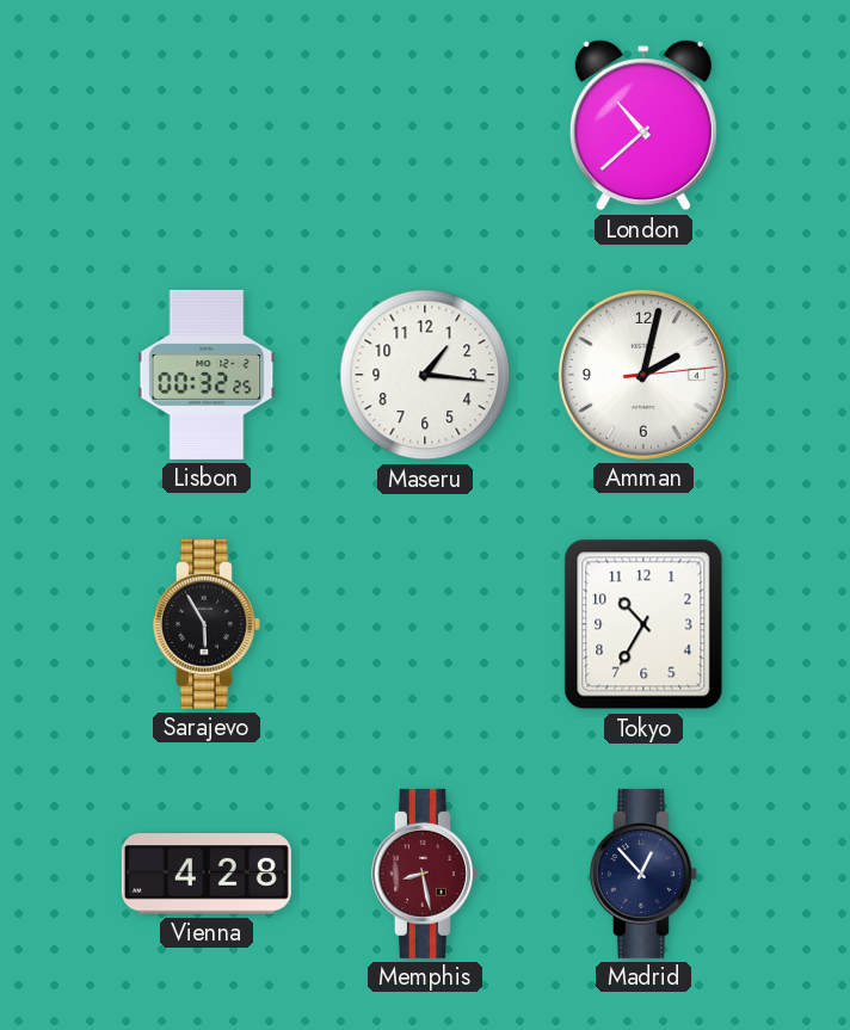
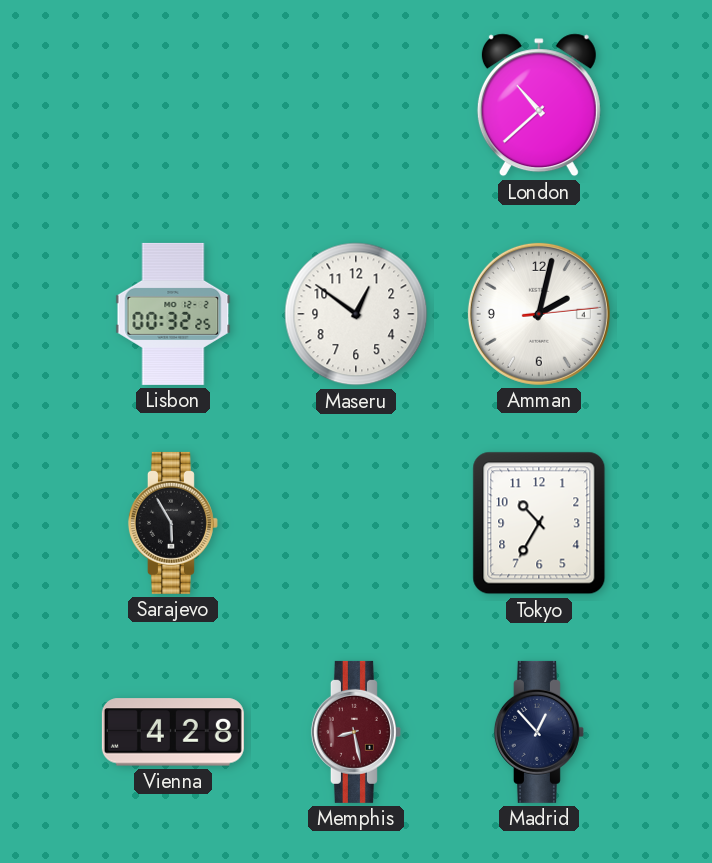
Maseru: 1:16 -> 12:51 (356, 314)
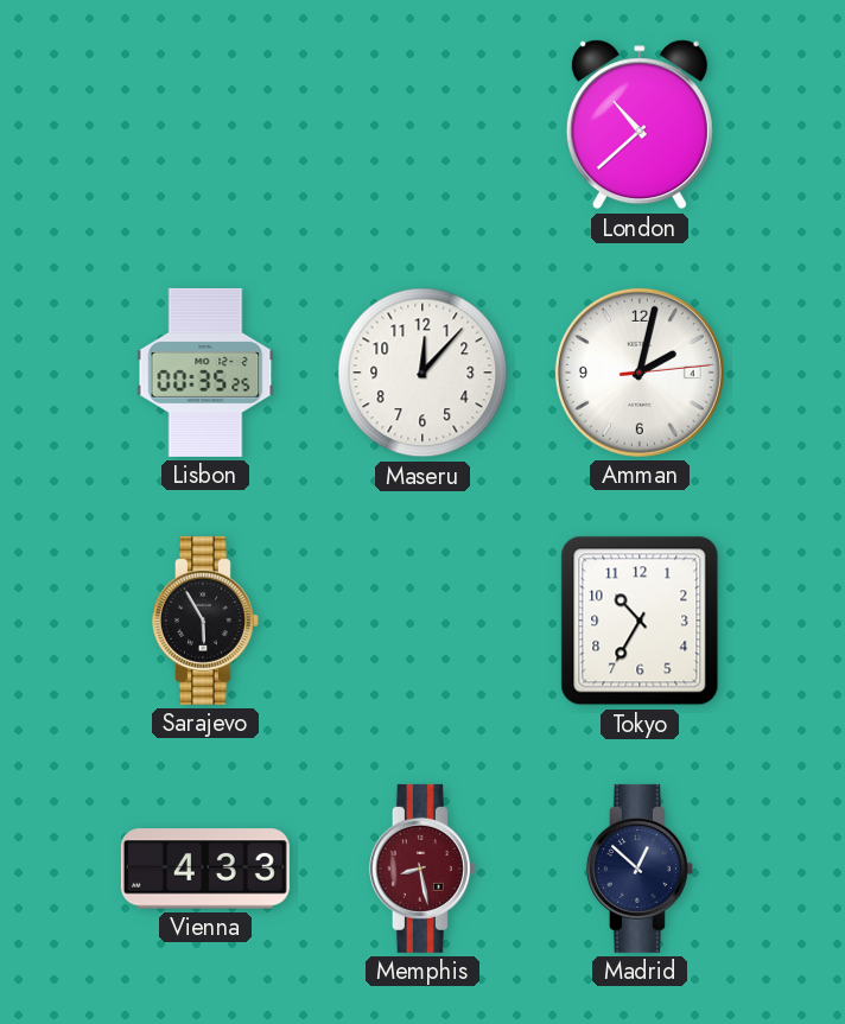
Lisbon: 00:32 -> 00:35 (205, 373)
Maseru: 12:51 -> 12:07 (422, 373)
Vienna: 4:28 -> 4:33 (205, 869)
Madrid: 12:53 -> 12:52 (640, 869)
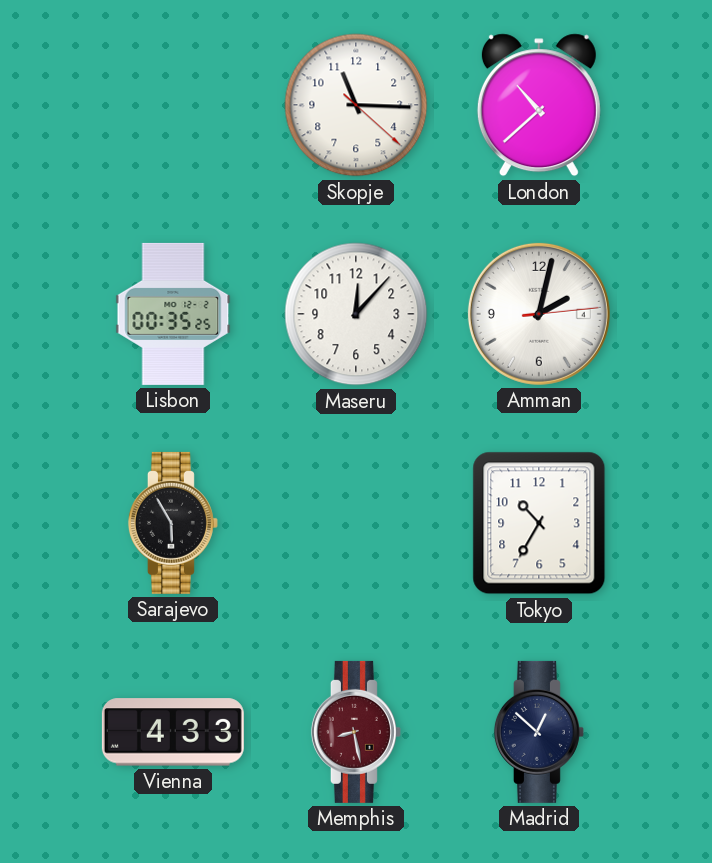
Skopje: none -> 11:15 (356, 105)
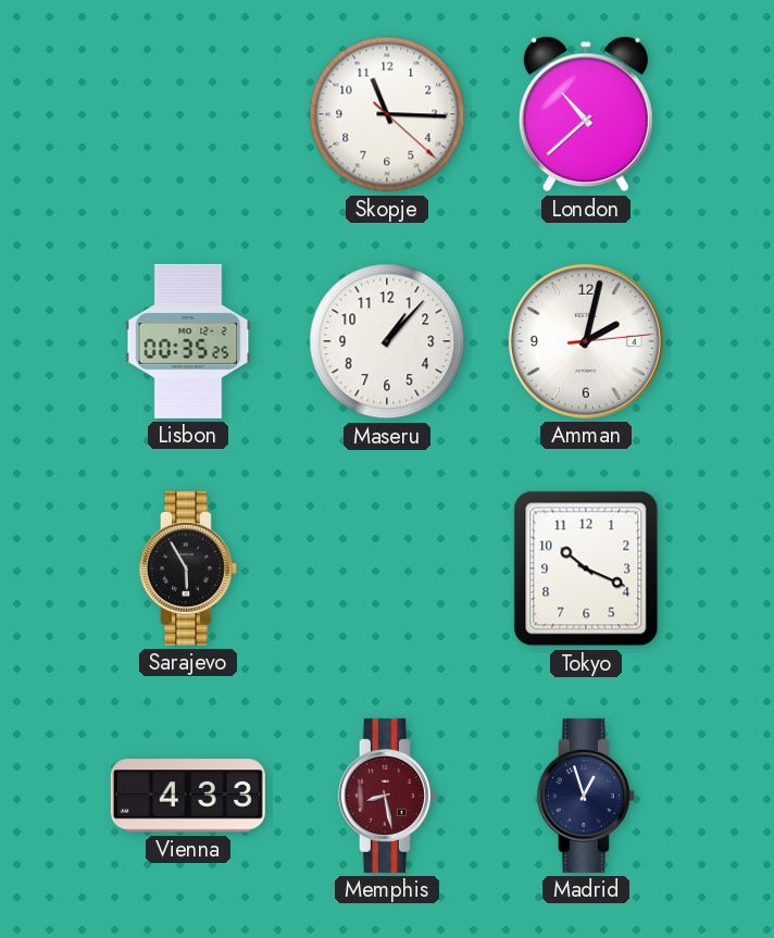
Maseru: 12:07 -> 1:07 (387, 341)
Tokyo: 10:35 -> 10:19 (586, 568)
Madrid: 12:52 -> 12:57 (586, 796)
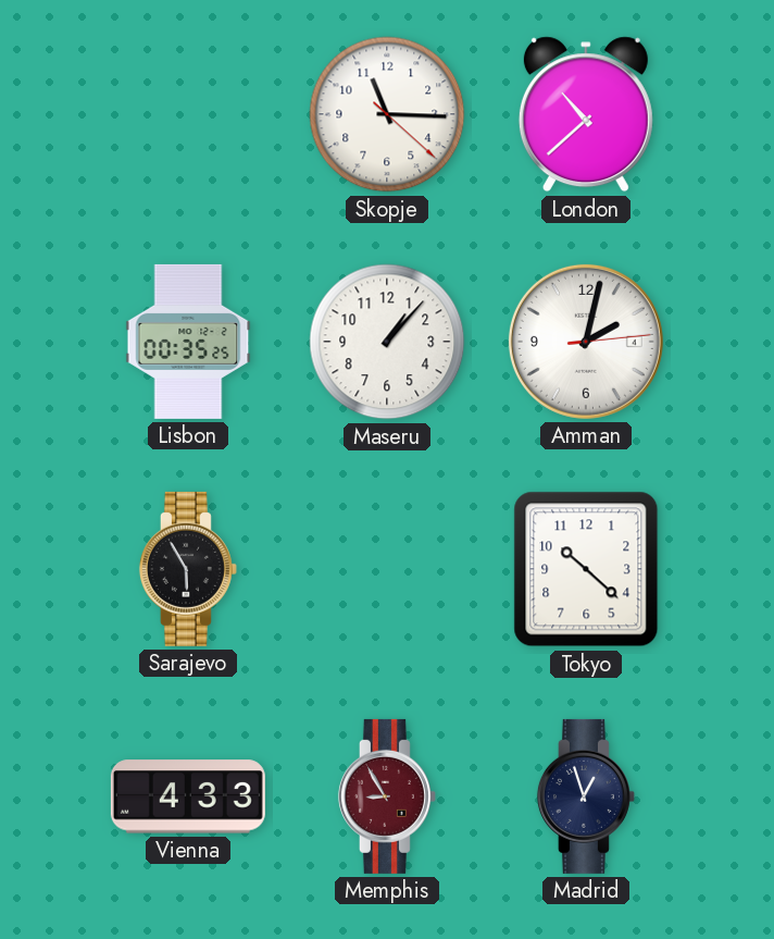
Tokyo: 10:19 -> 10:22 (586, 569)
Memphis: 8:28 -> 8:55 (387, 796)
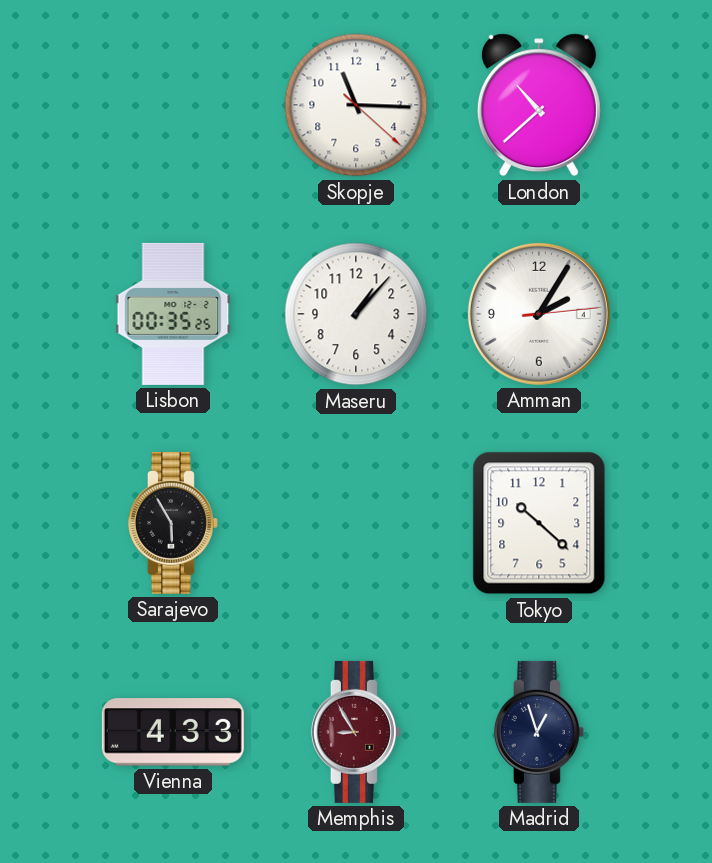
Amman: 2:02 -> 2:05 (539, 314)
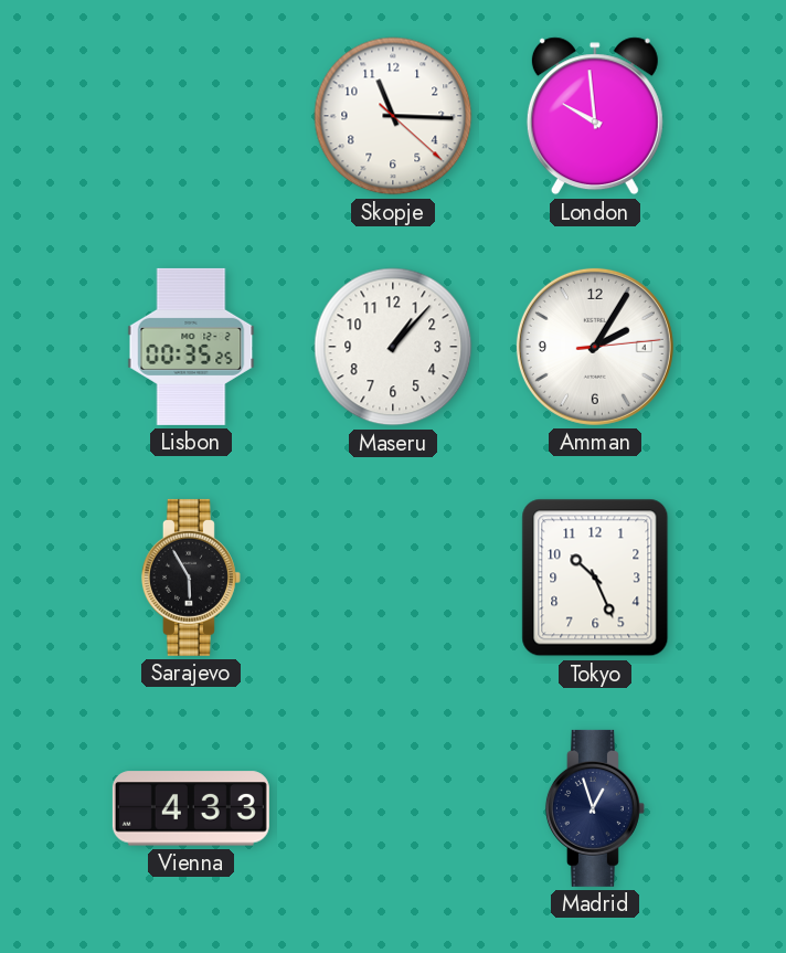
London: 10:38 -> 9:59 (595, 116)
Tokyo: 10:22 -> 10:26 (595, 578)
Memphis: 8:55 -> none (356, 732)
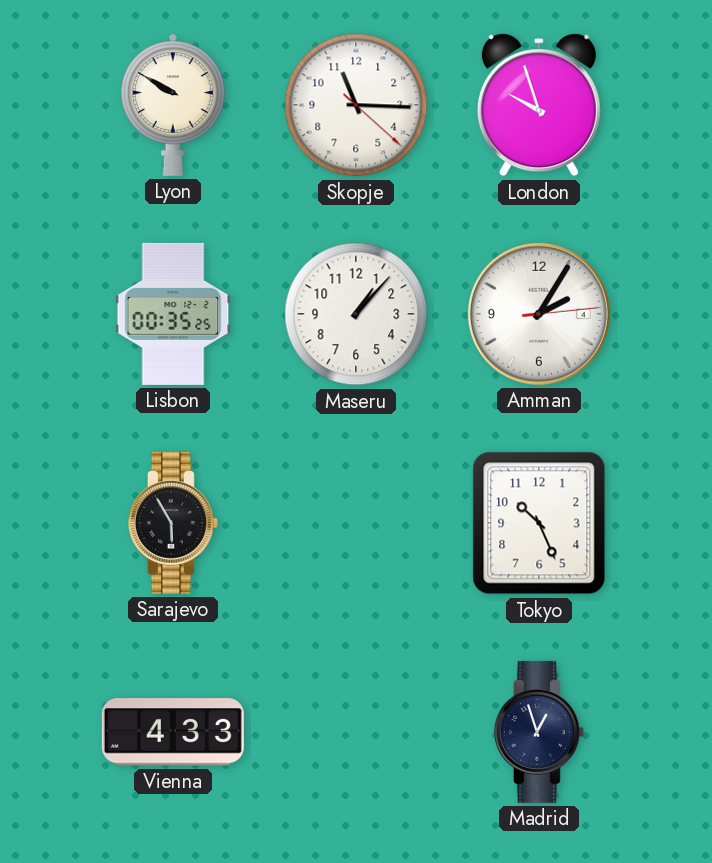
Lyon: none -> 9:50 (174, 105)
London: 9:59 -> 9:57 (539, 105)
